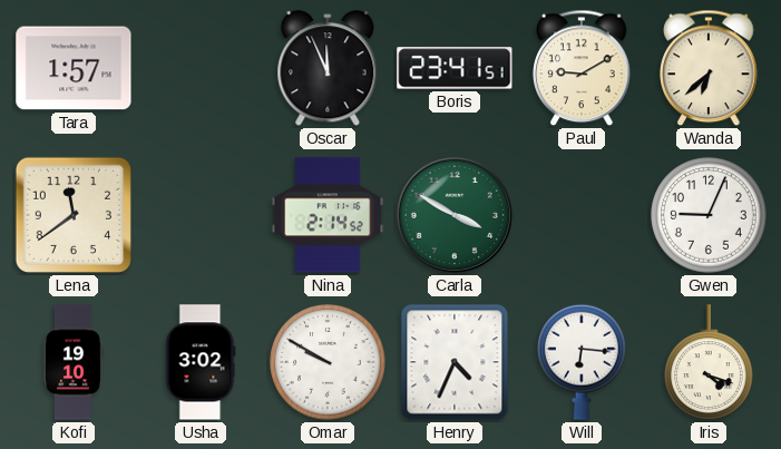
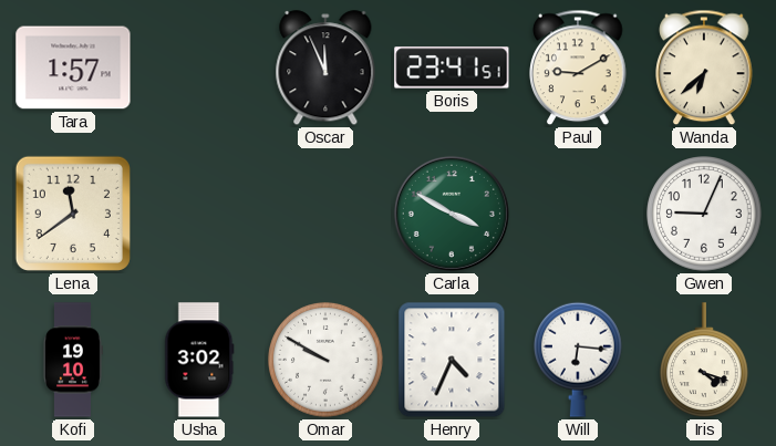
Nina: 2:14 -> none (328, 215)
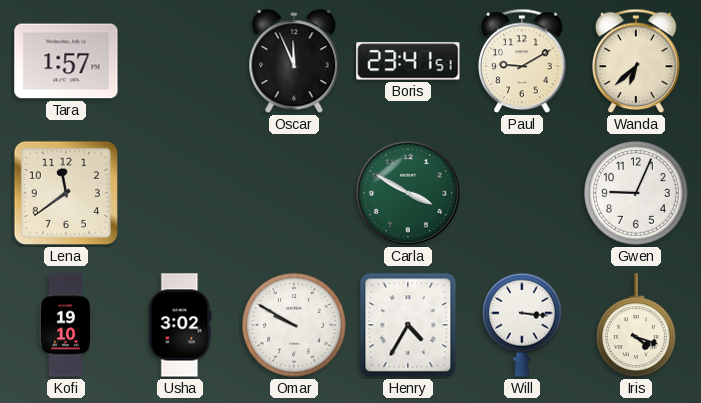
Henry: 4:34 -> 4:35 (408, 325)
Will: 6:16 -> 3:16 (523, 325)
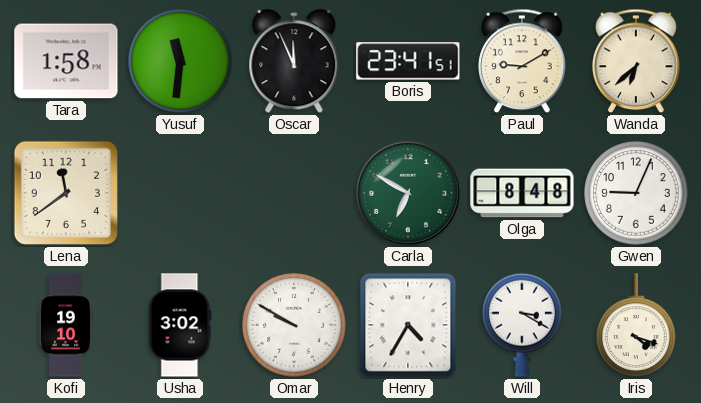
Tara: 1:57 -> 1:58 (66, 61)
Yusuf: none -> 11:31 (180, 61)
Carla: 3:50 -> 6:50 (408, 193)
Olga: none -> 8:48 (522, 193)
Will: 3:16 -> 3:20 (523, 325)
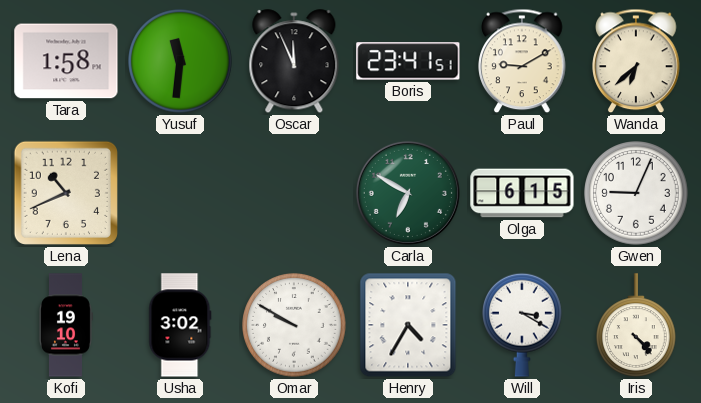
Lena: 11:39 -> 10:41 (66, 193)
Olga: 8:48 -> 6:15 (522, 193)
Iris: 4:18 -> 4:23 (637, 325)
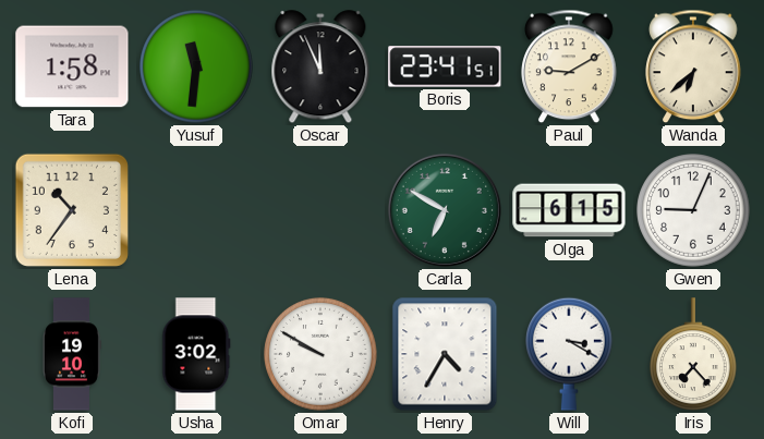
Lena: 10:41 -> 10:36 (72, 210)
Iris: 4:23 -> 7:23 (694, 354)
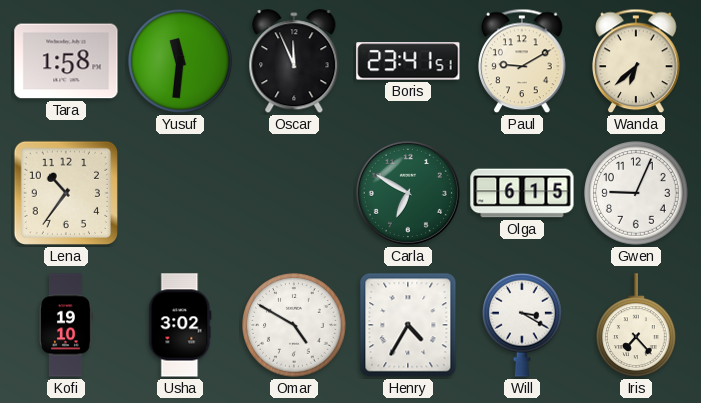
Omar: 9:50 -> 4:50 (294, 325)
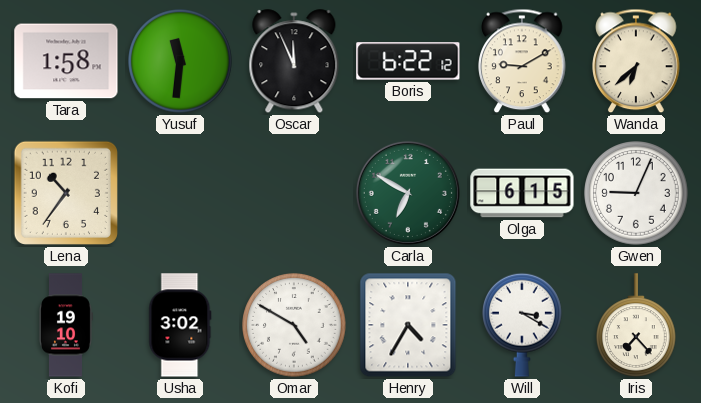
Boris: 23:41 -> 6:22 (408, 61)
